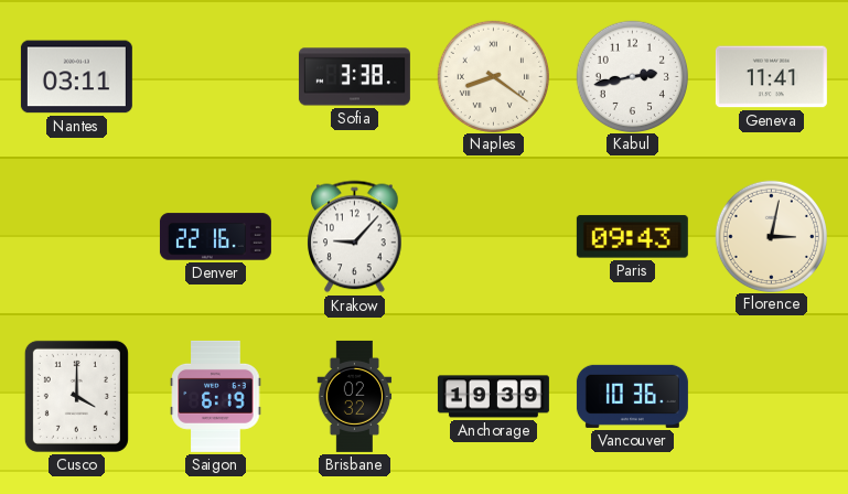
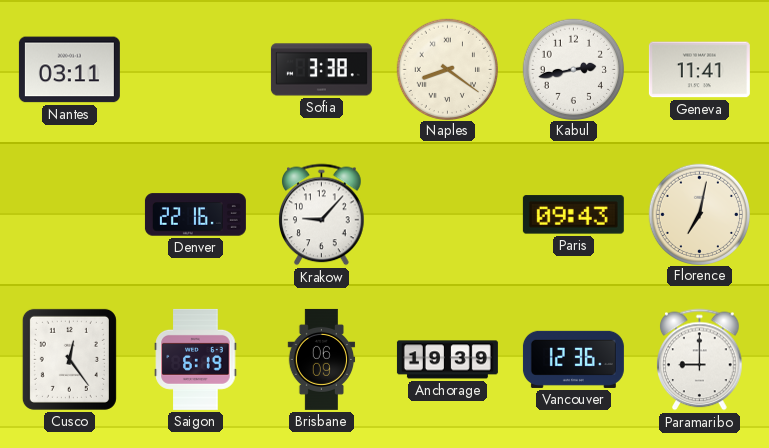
Florence: 3:02 -> 7:02 (699, 214)
Cusco: 4:00 -> 12:24 (69, 359)
Brisbane: 02:32 -> 06:09 (322, 359)
Vancouver: 10:36 -> 12:36 (573, 359)
Paramaribo: none -> 9:00 (700, 360)
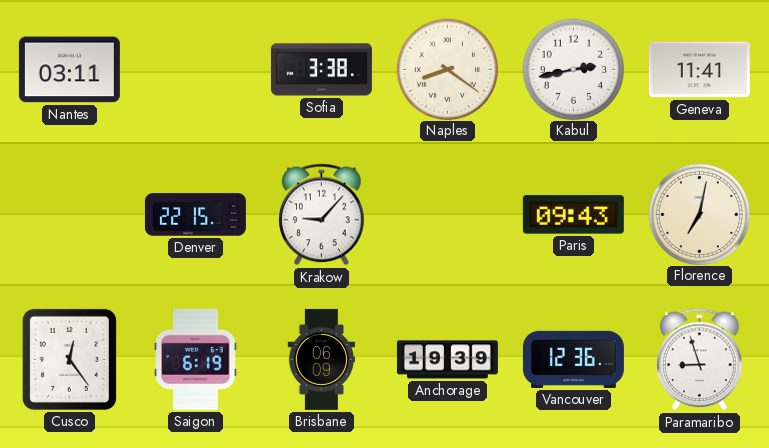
Denver: 22:16 -> 22:15 (195, 215)
Paramaribo: 9:00 -> 8:57 (700, 360)
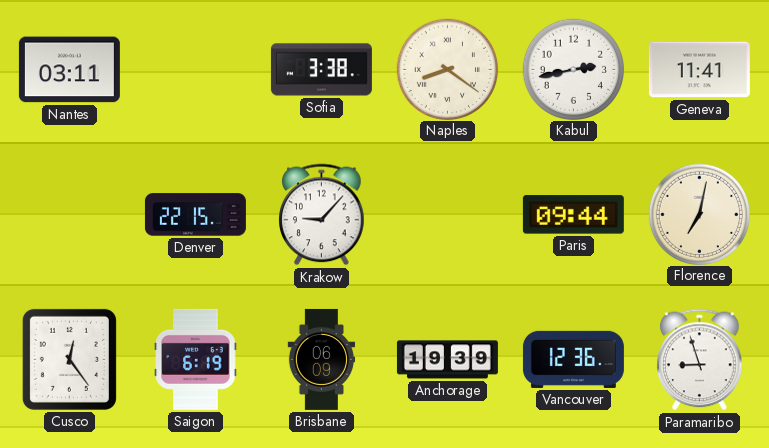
Paris: 09:43 -> 09:44 (573, 215)
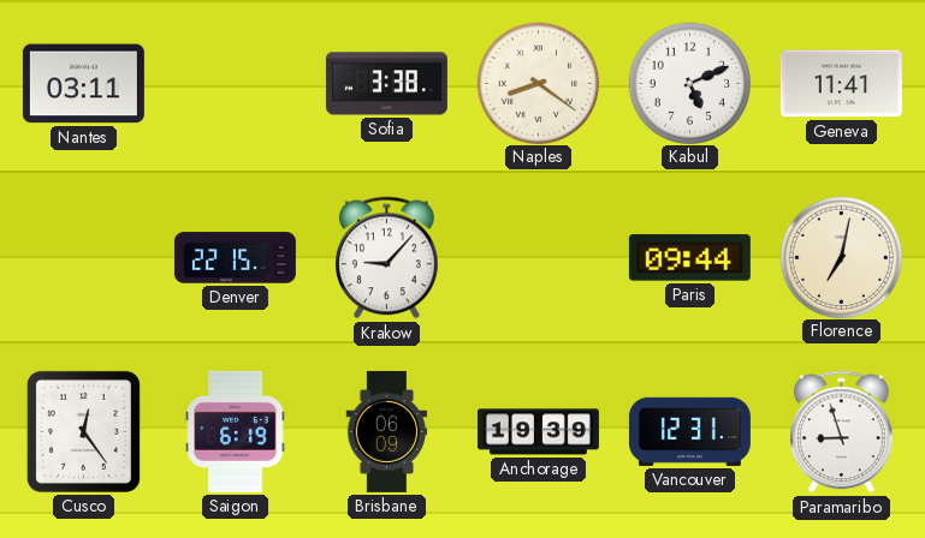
Kabul: 2:43 -> 5:11 (689, 83)
Vancouver: 12:36 -> 12:31 (689, 431)
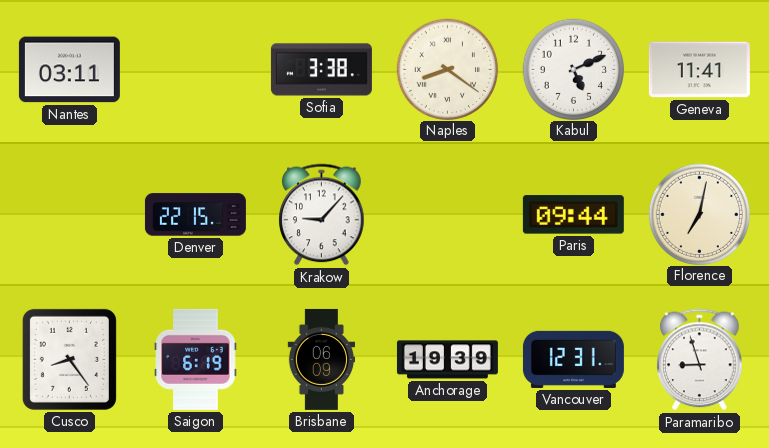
Cusco: 12:24 -> 8:24 (69, 359)
